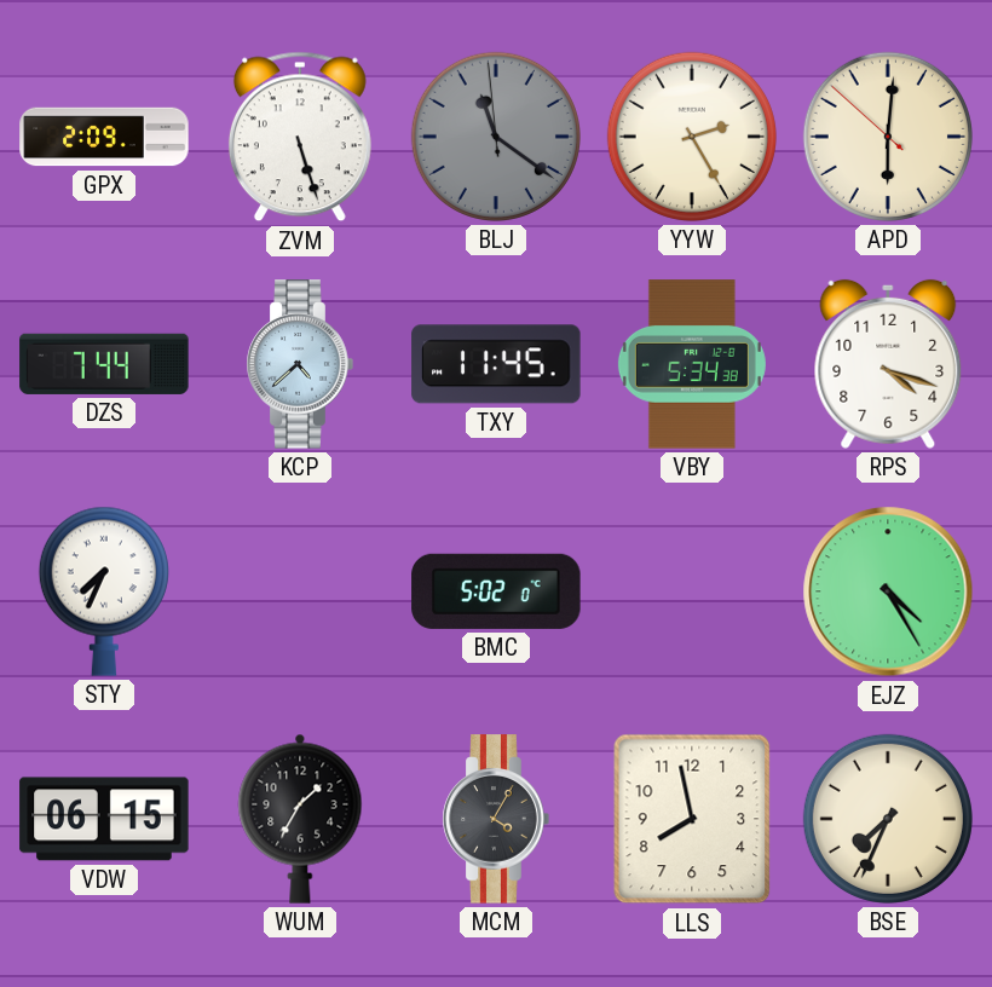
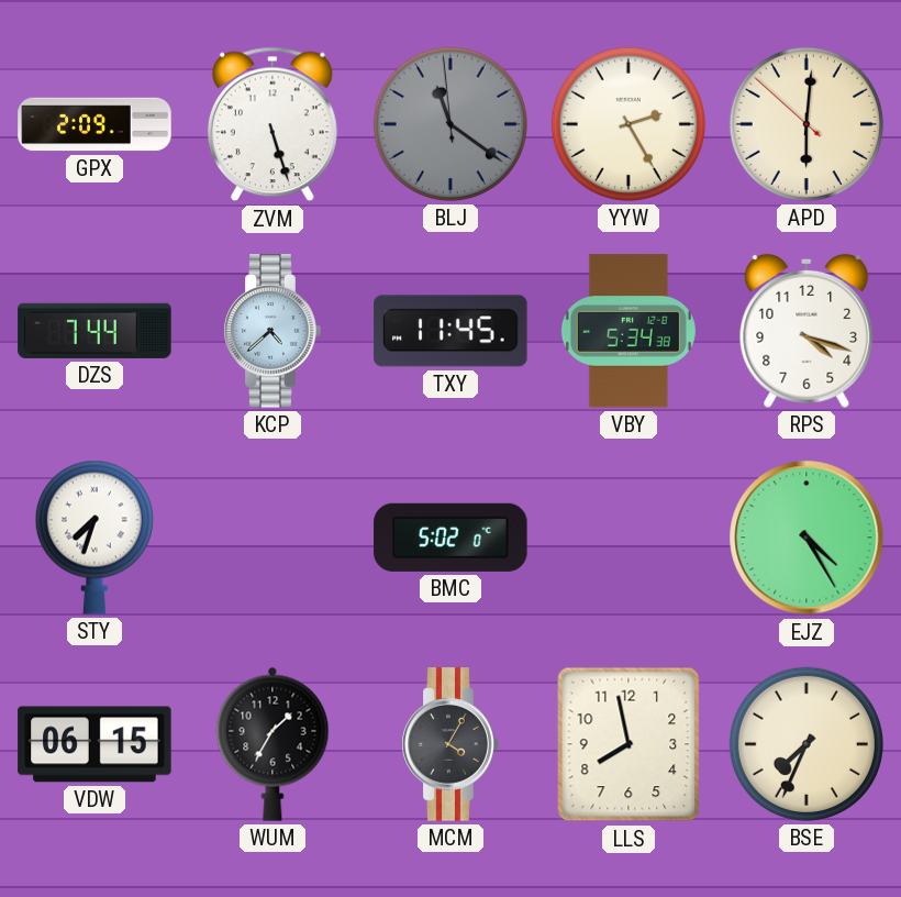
STY: 7:34 -> 7:33 (94, 538)
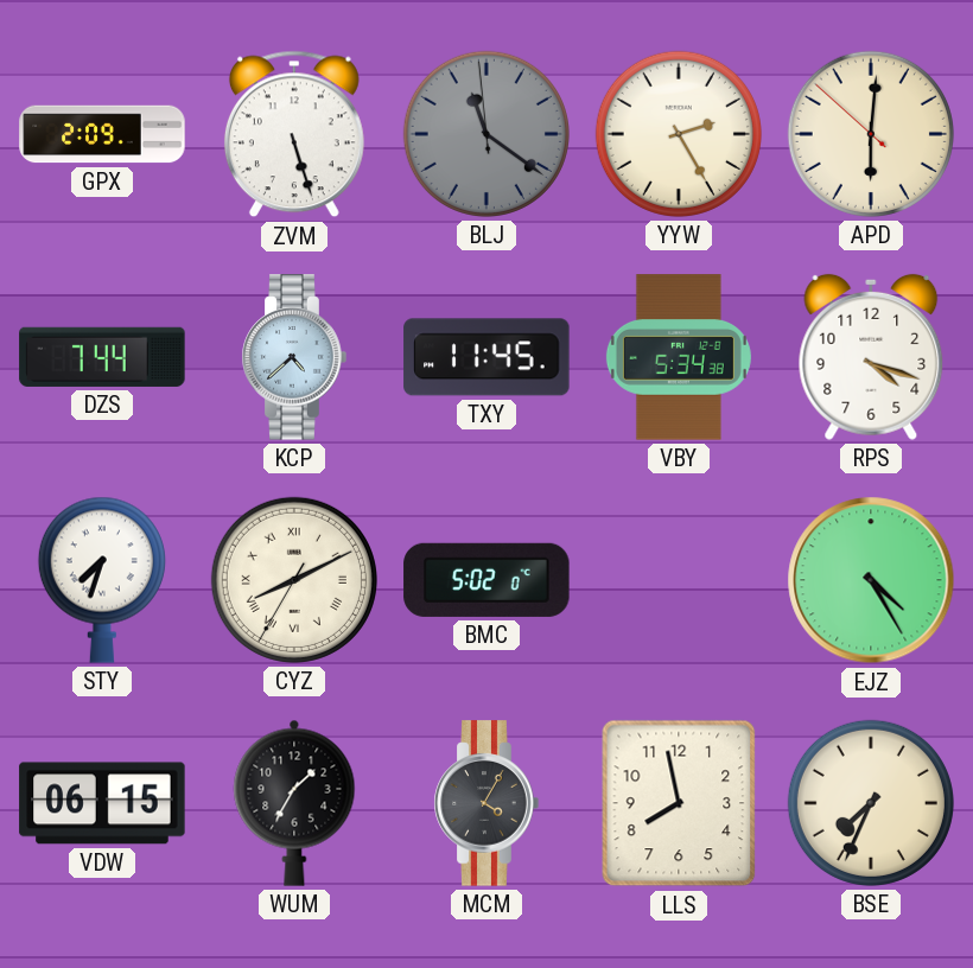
CYZ: none -> 8:10 (294, 580)
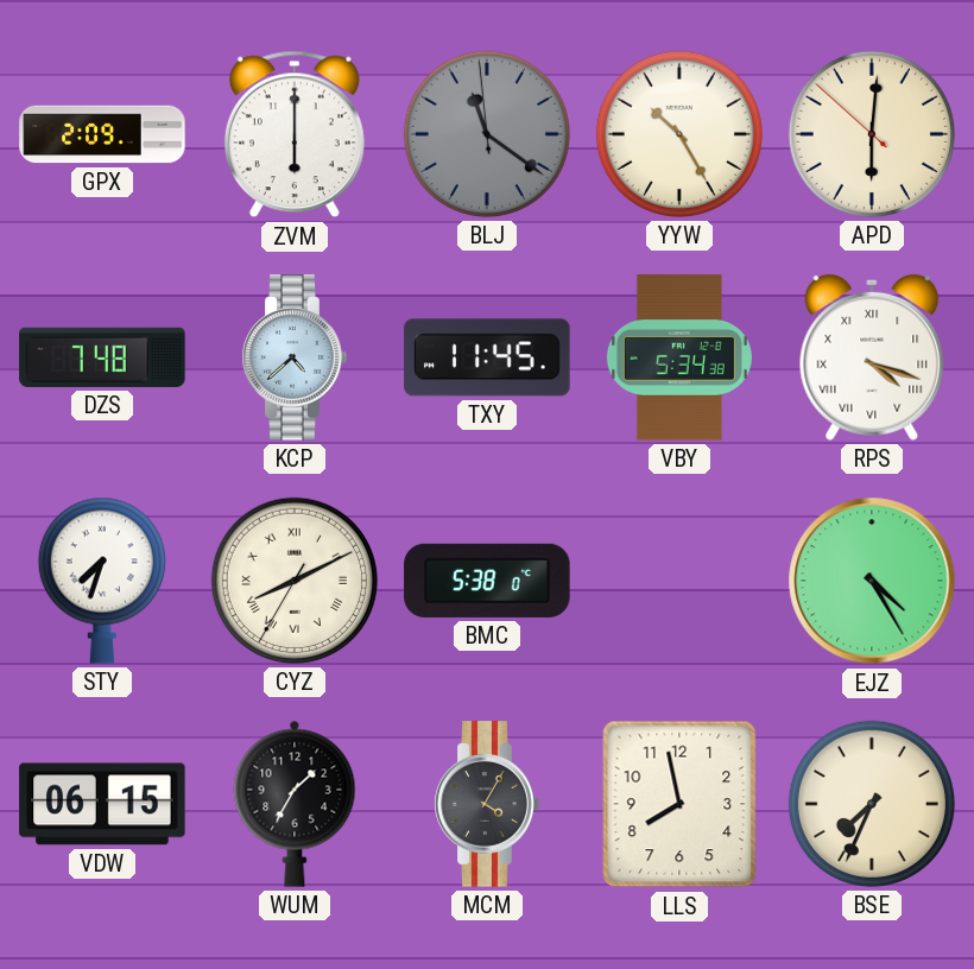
ZVM: 5:27 -> 6:00 (295, 134)
YYW: 2:25 -> 10:25 (679, 134)
DZS: 7:44 -> 7:48 (102, 357)
RPS numerals: Arabic -> Roman (872, 357)
BMC: 5:02 -> 5:38 (487, 581)
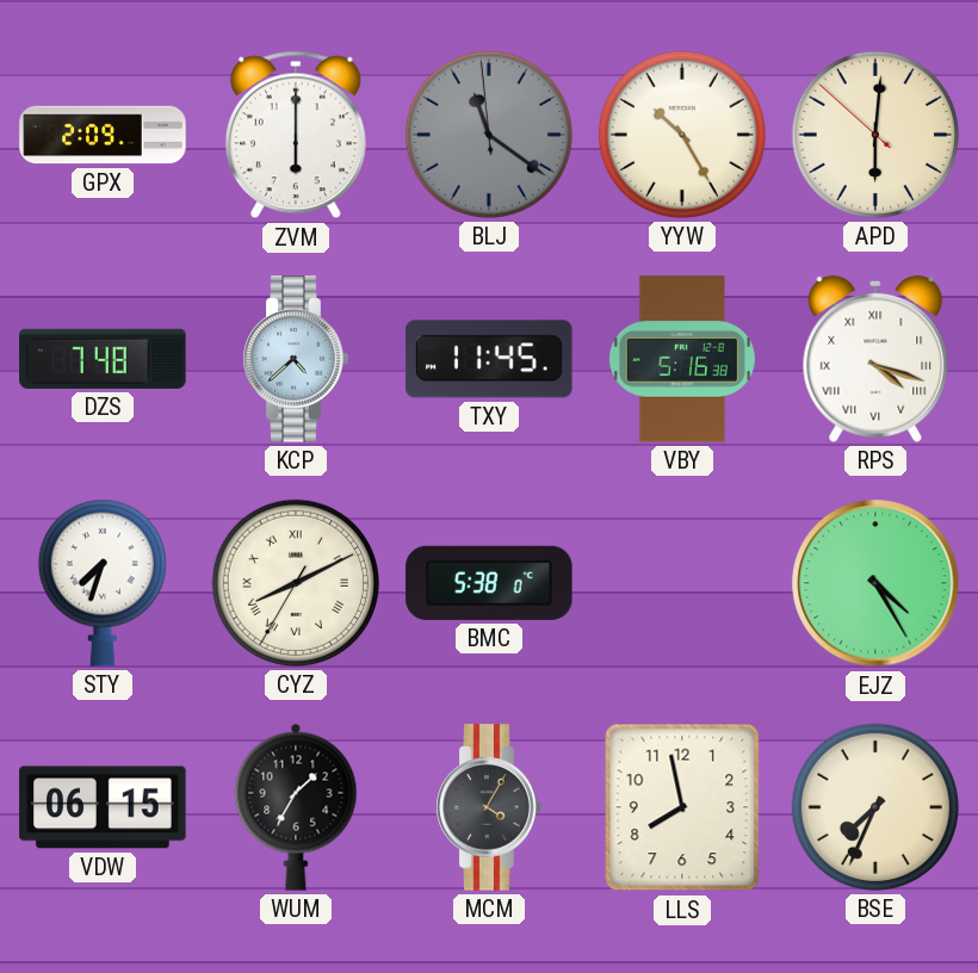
VBY: 5:34 -> 5:16 (682, 359)
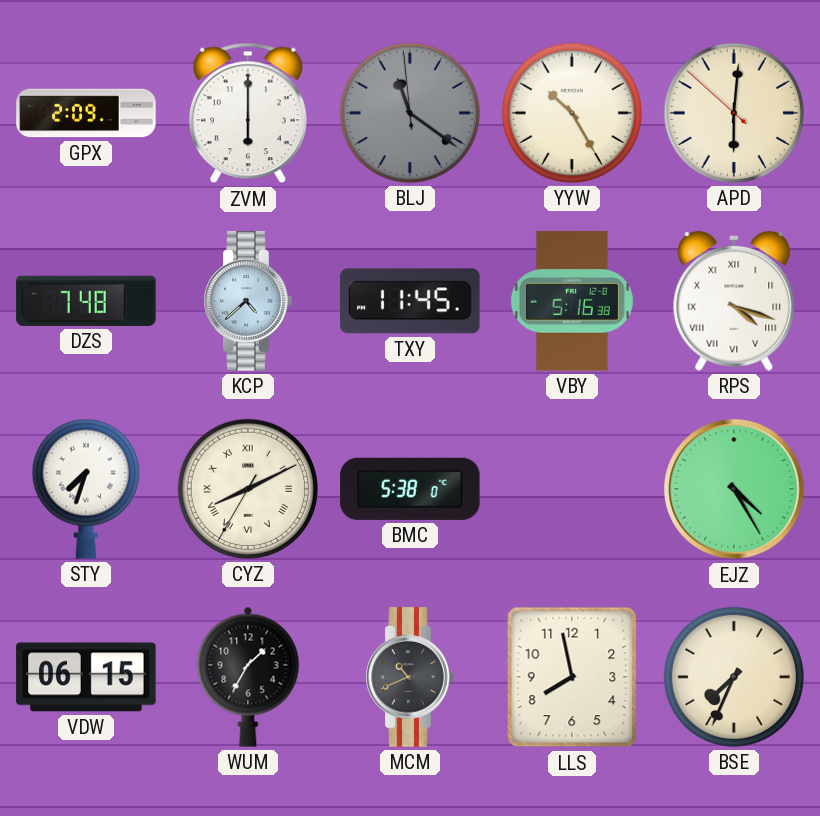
MCM: 4:05 -> 10:41 (410, 677)
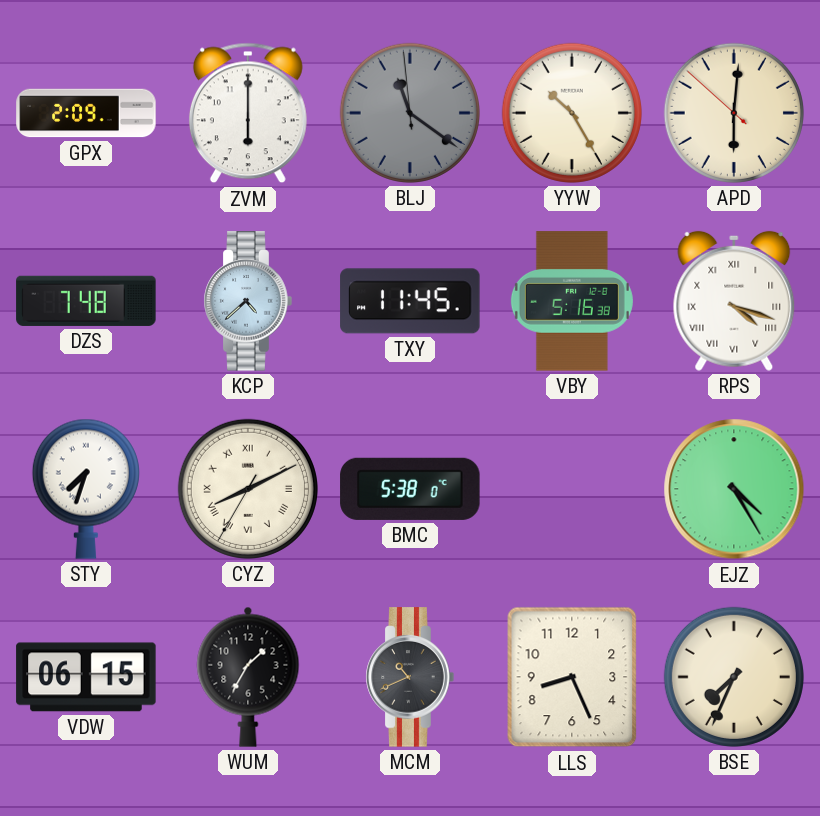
LLS: 7:58 -> 8:26 (572, 677)
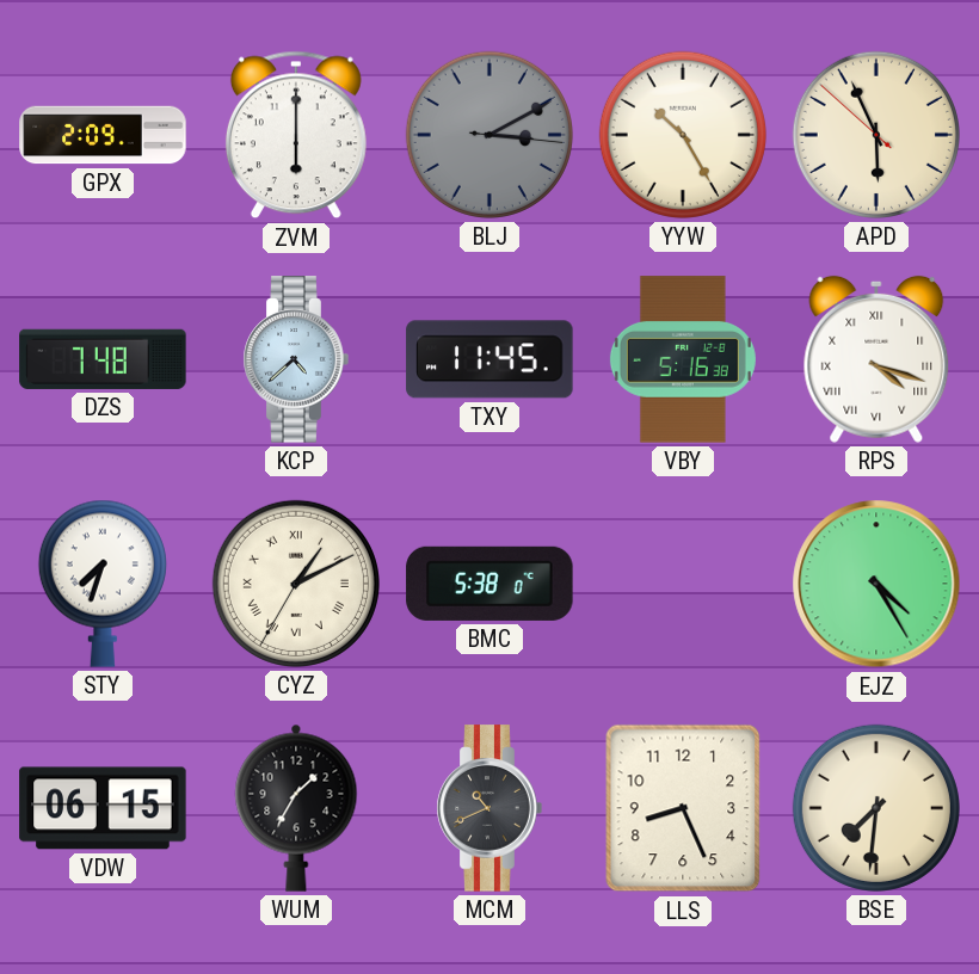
BLJ: 11:20 -> 3:10 (489, 135)
APD: 6:00 -> 5:55 (876, 135)
CYZ: 8:10 -> 1:10 (296, 584)
BSE: 7:34 -> 7:31 (876, 808)
